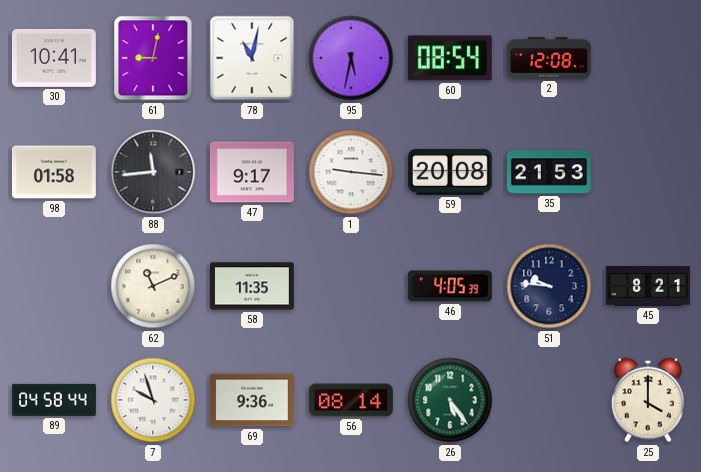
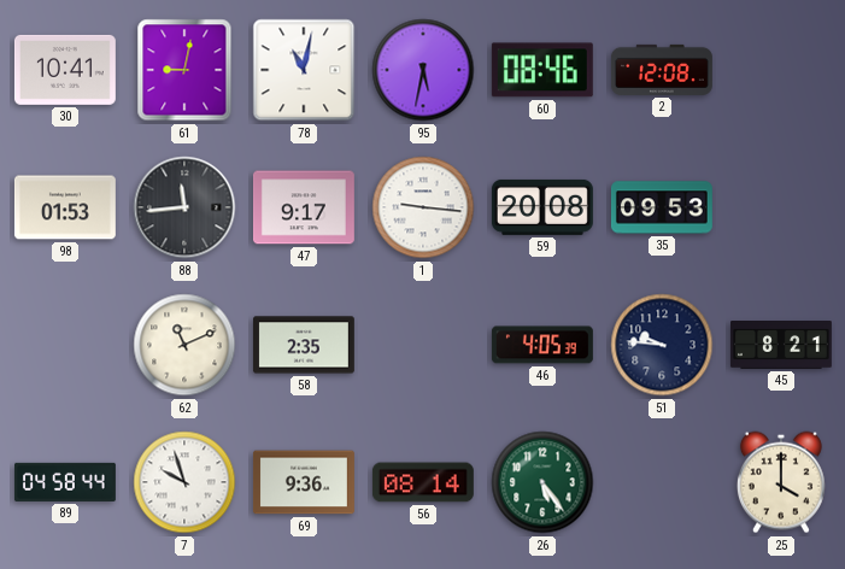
60: 08:54 -> 08:46 (542, 70)
98: 01:58 -> 01:53 (65, 207)
35: 21:53 -> 09:53 (662, 207)
58: 11:35 -> 2:35 (304, 345)
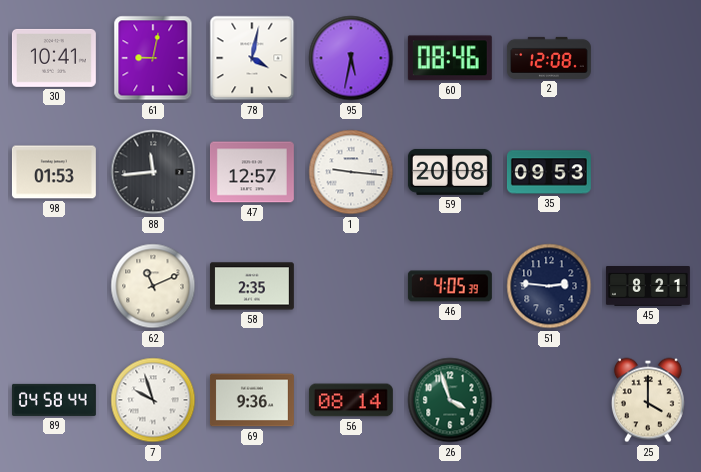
78: 11:02 -> 4:02 (252, 58)
47: 9:17 -> 12:57 (252, 172)
51: 9:46 -> 2:46 (549, 286)
26: 5:24 -> 3:57 (450, 400)
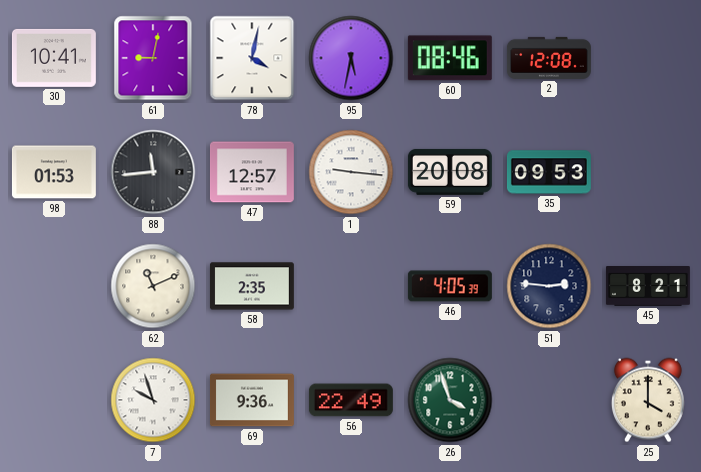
89: 04:58 -> none (54, 400)
56: 08:14 -> 22:49 (351, 400)
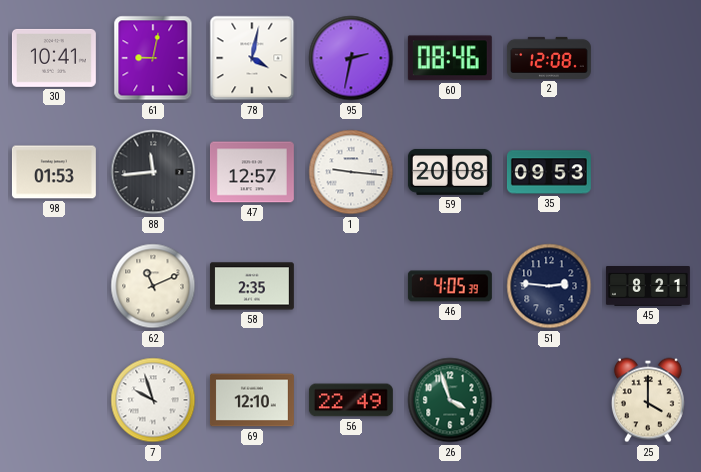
95: 5:32 -> 2:32 (351, 58)
69: 9:36 -> 12:10 (252, 400)
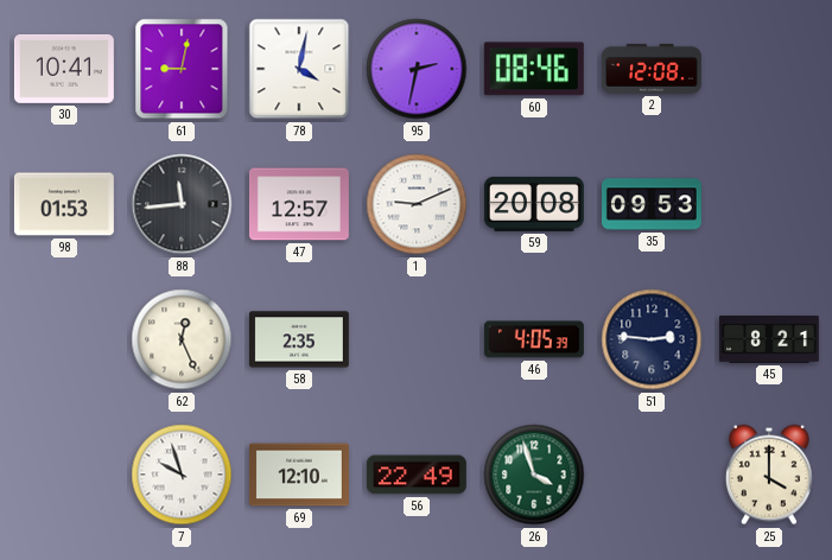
1: 9:16 -> 9:11 (417, 204)
62: 11:11 -> 12:26 (182, 339)
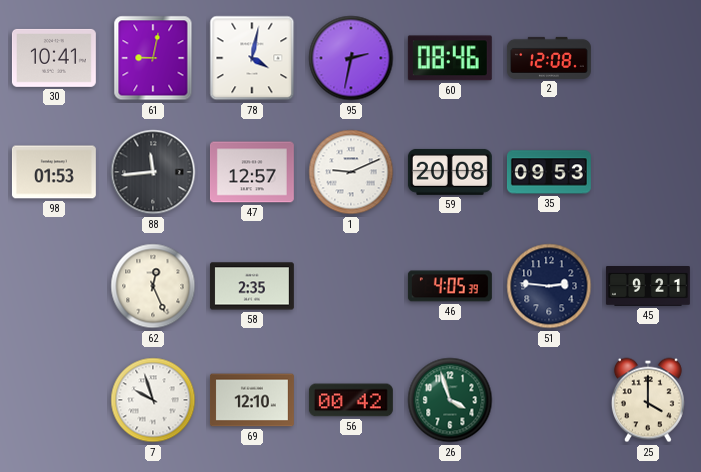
45: 8:21 -> 9:21 (648, 287)
56: 22:49 -> 00:42 (351, 400)
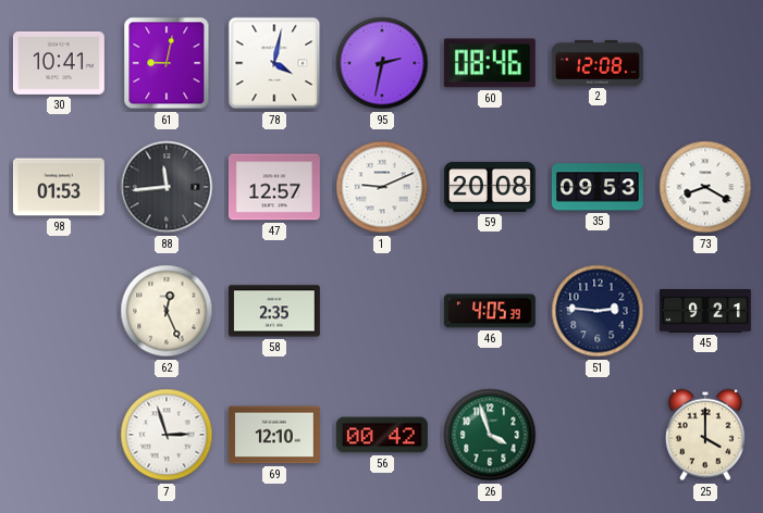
73: none -> 8:20 (705, 187)
7: 9:57 -> 2:57 (167, 435)
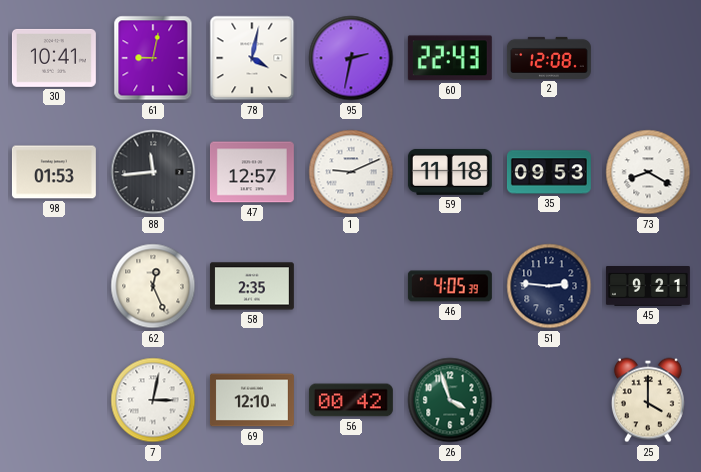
60: 08:46 -> 22:43 (450, 58)
59: 20:08 -> 11:18 (450, 172)
7: 2:57 -> 3:02 (153, 400)
